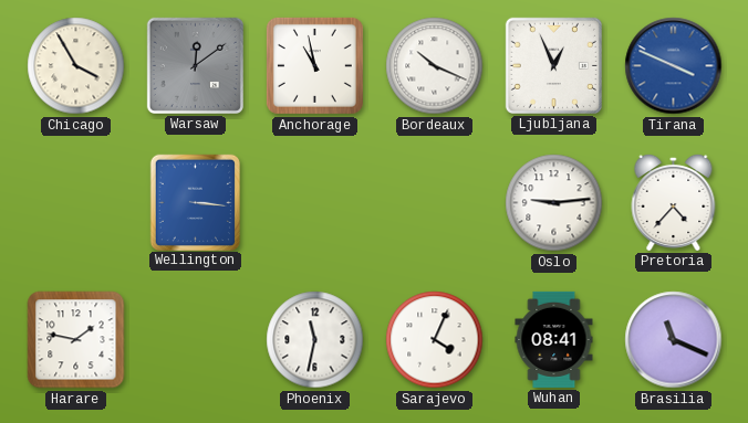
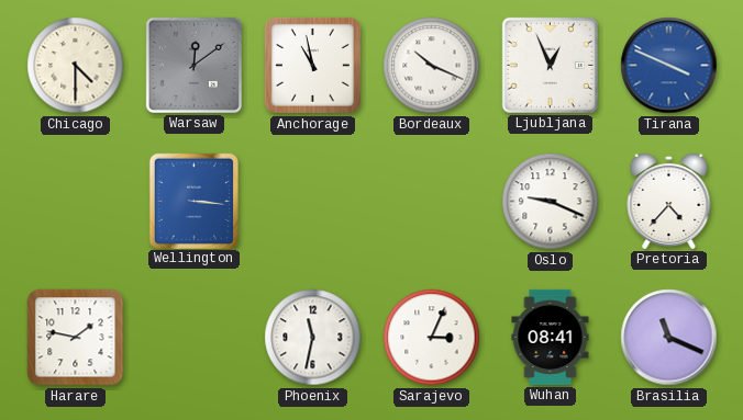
Chicago: 3:55 -> 4:30 (76, 66)
Oslo: 9:14 -> 9:19 (551, 202)
Sarajevo: 4:04 -> 3:04 (432, 338)
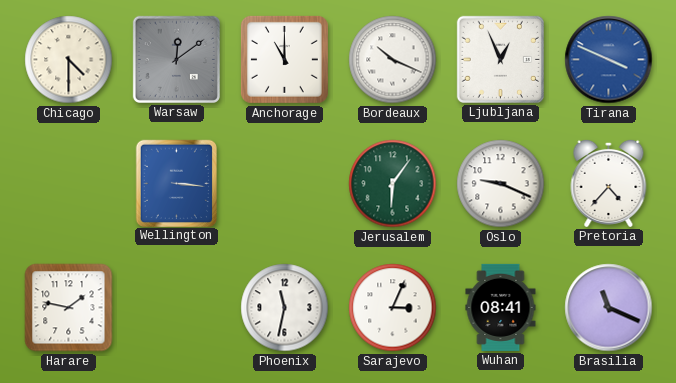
Anchorage: 10:58 -> 11:00 (284, 59)
Jerusalem: none -> 6:06 (393, 184)
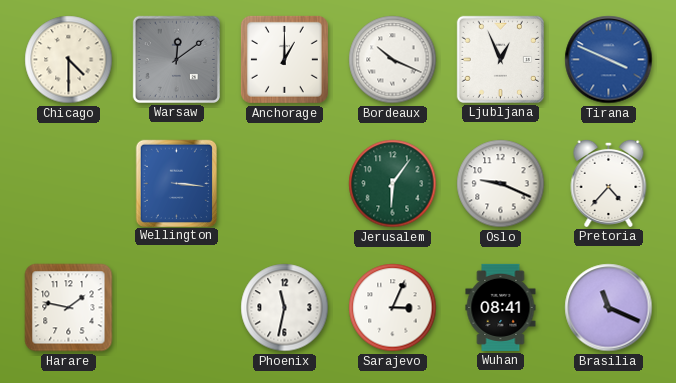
Anchorage: 11:00 -> 1:00 (284, 59)
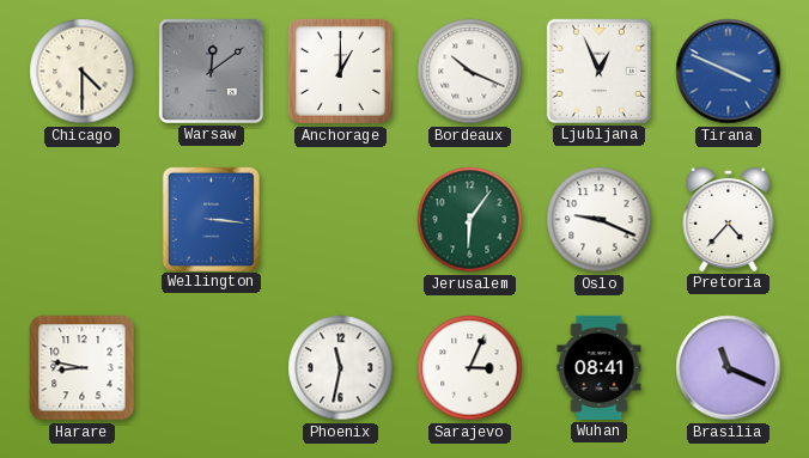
Harare: 1:47 -> 8:47 (83, 368)
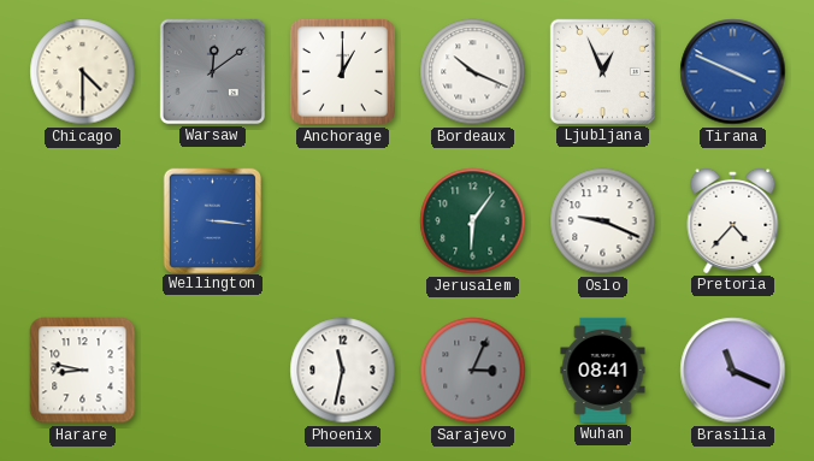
Sarajevo dial: white -> grey (473, 371)
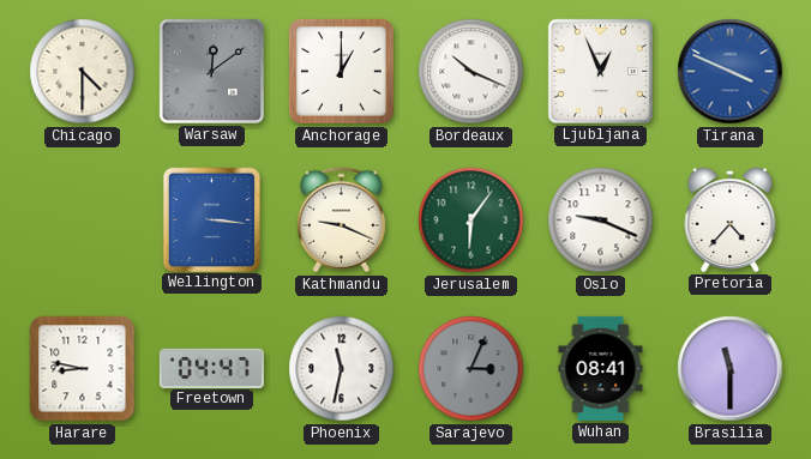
Kathmandu: none -> 9:19 (341, 221)
Freetown: none -> 04:47 (211, 368)
Brasilia: 11:19 -> 11:30 (731, 369)
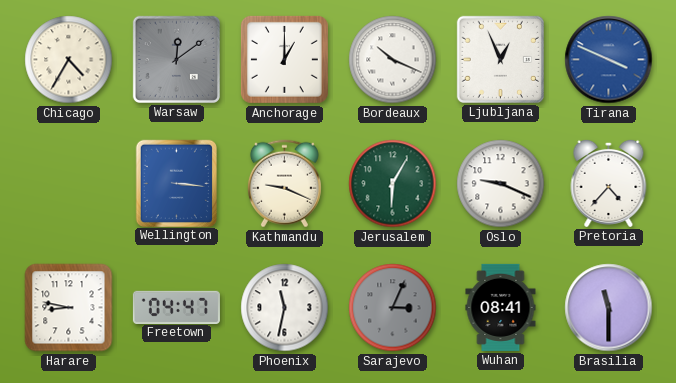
Chicago: 4:30 -> 4:35 (69, 60)
Jerusalem: 6:06 -> 6:05 (393, 184)
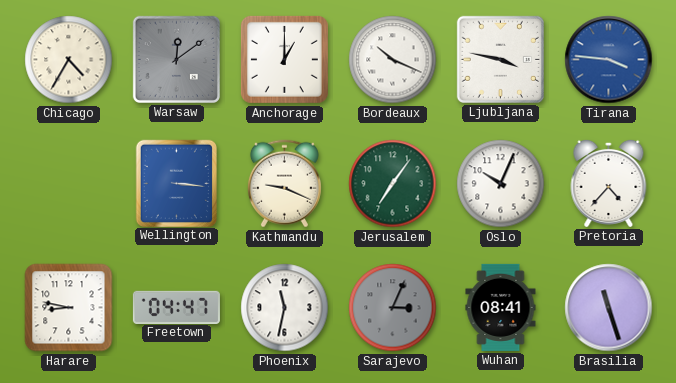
Ljubljana: 12:56 -> 3:47 (500, 59)
Tirana: 3:49 -> 3:46 (609, 60)
Jerusalem: 6:05 -> 7:06 (393, 184)
Oslo: 9:19 -> 10:04 (501, 184)
Brasilia: 11:30 -> 11:27 (609, 308)
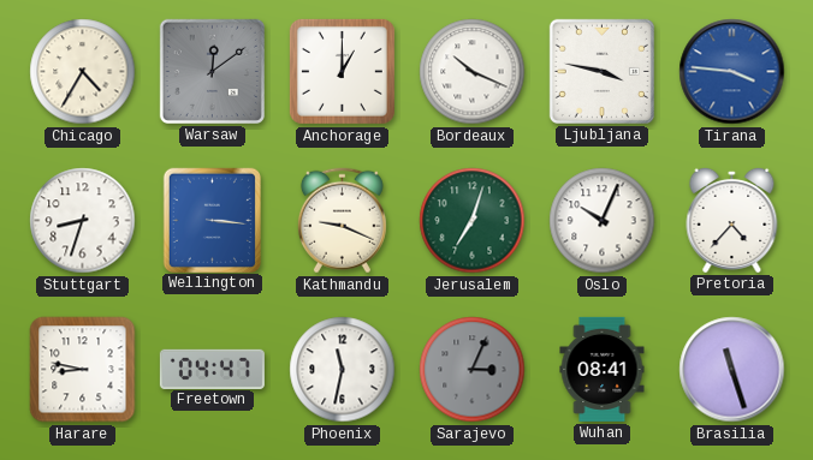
Stuttgart: none -> 8:33 (83, 221)
Jerusalem: 7:06 -> 7:03 (473, 221)
